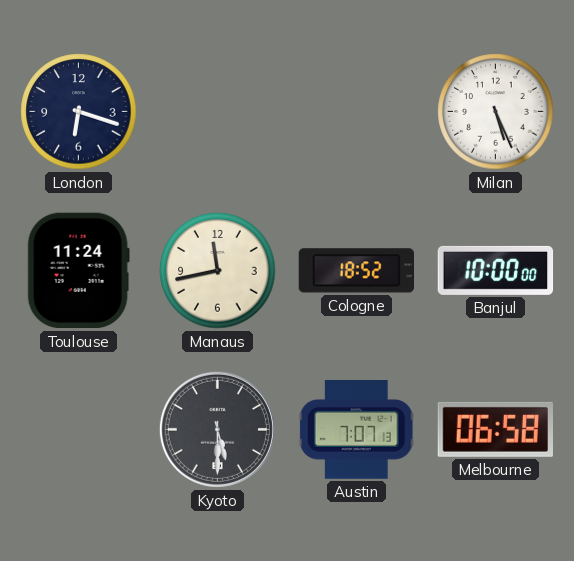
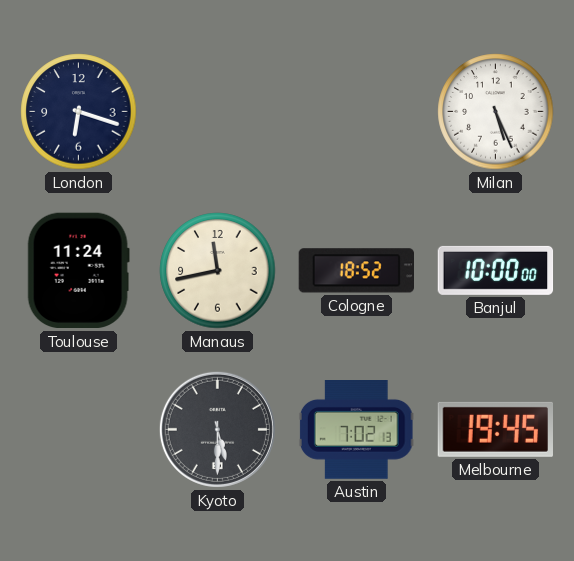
Austin: 7:07 -> 7:02 (356, 430)
Melbourne: 06:58 -> 19:45 (495, 429)
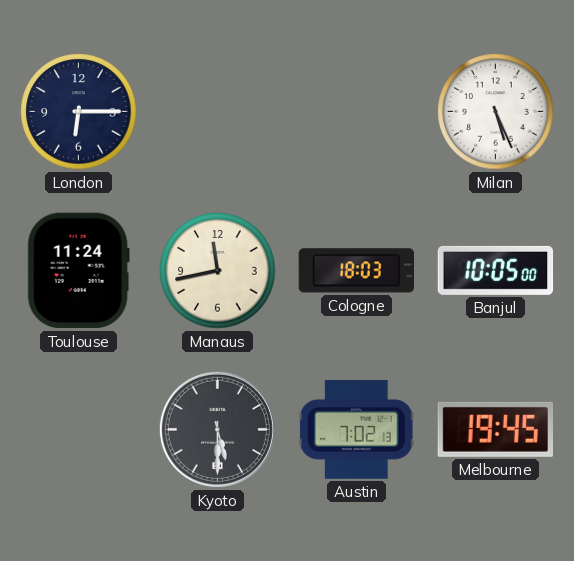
London: 6:18 -> 6:15 (79, 112)
Cologne: 18:52 -> 18:03 (356, 271)
Banjul: 10:00 -> 10:05 (496, 270)
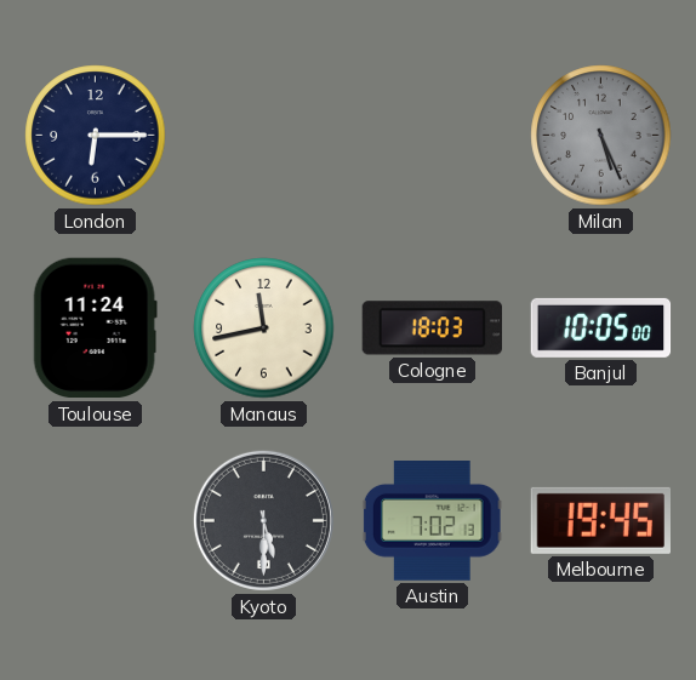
Milan dial: white -> grey (601, 136)
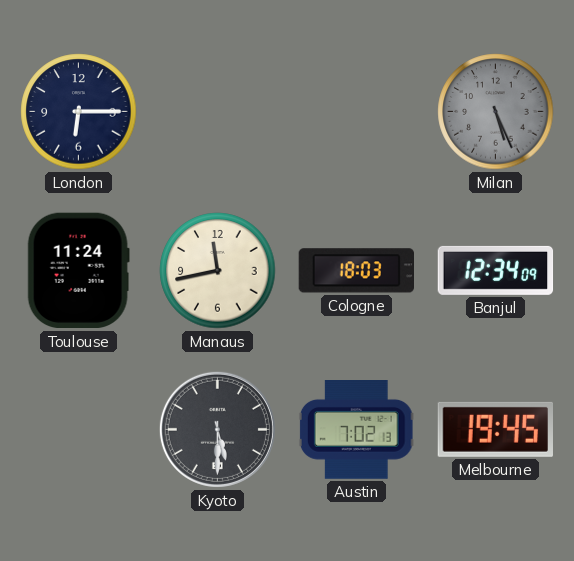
Banjul: 10:05 -> 12:34 (496, 270)
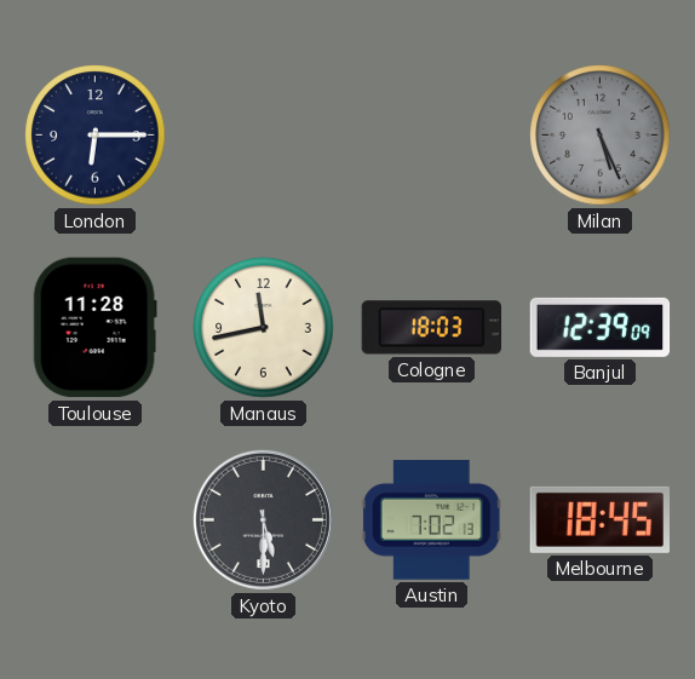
Toulouse: 11:24 -> 11:28 (94, 328)
Banjul: 12:34 -> 12:39 (601, 327)
Melbourne: 19:45 -> 18:45 (599, 519)
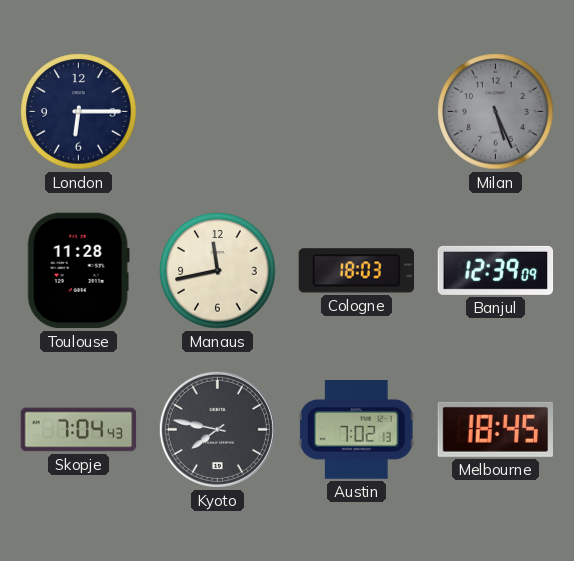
Skopje: none -> 7:04 (79, 430)
Kyoto: 5:30 -> 7:47 (217, 429)
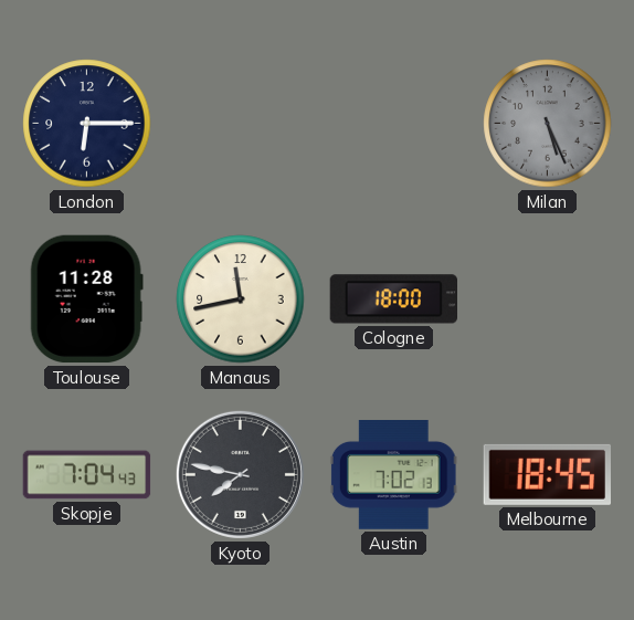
Cologne: 18:03 -> 18:00 (393, 300)
Banjul: 12:39 -> none (496, 270)
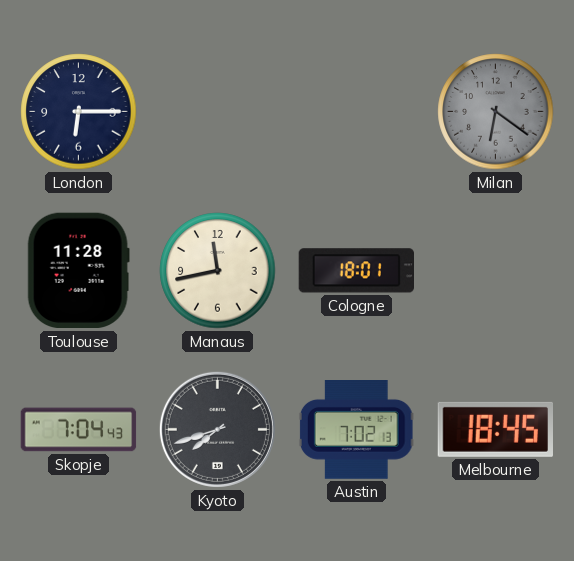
Milan: 5:26 -> 6:21 (496, 112)
Cologne: 18:00 -> 18:01 (356, 271)
Kyoto: 7:47 -> 7:42 (217, 429)
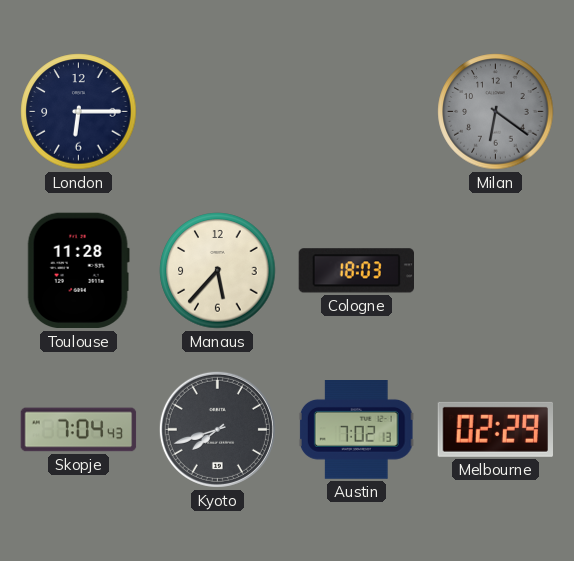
Manaus: 11:43 -> 5:37 (218, 271)
Cologne: 18:01 -> 18:03 (356, 271)
Melbourne: 18:45 -> 02:29 (495, 429)
